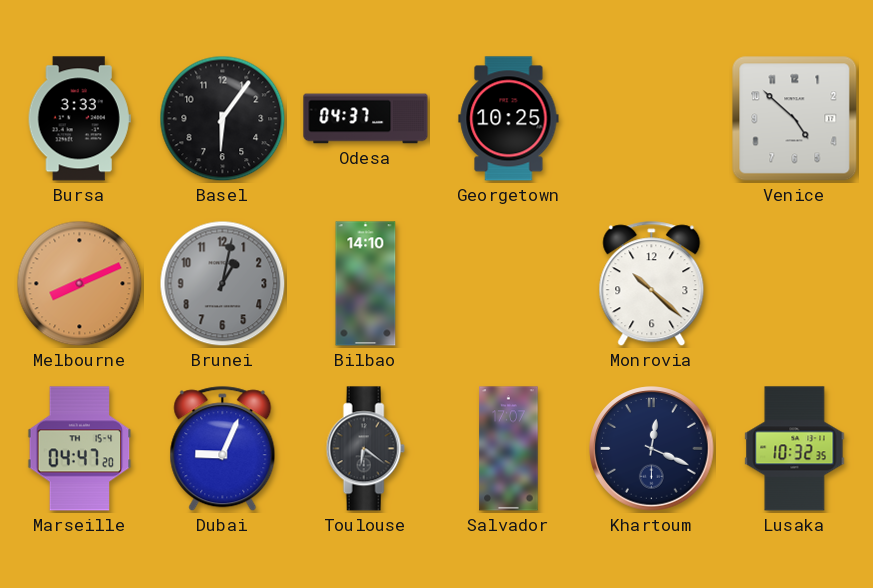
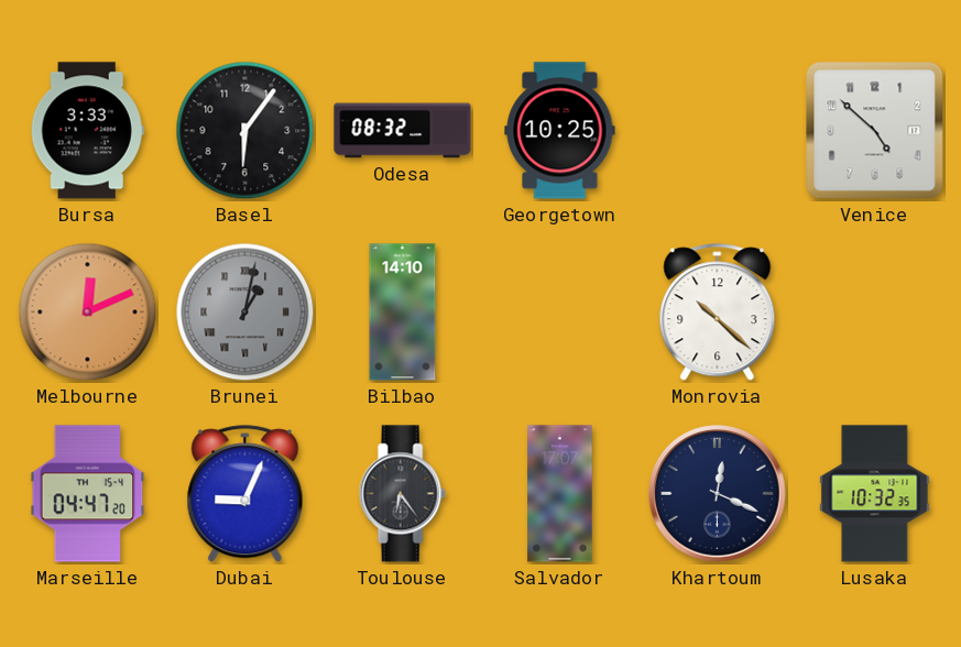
Odesa: 04:37 -> 08:32 (403, 131)
Melbourne: 8:11 -> 12:11 (88, 312)
Brunei numerals: Arabic -> Roman (245, 312)
Toulouse: 6:21 -> 6:24 (402, 494)
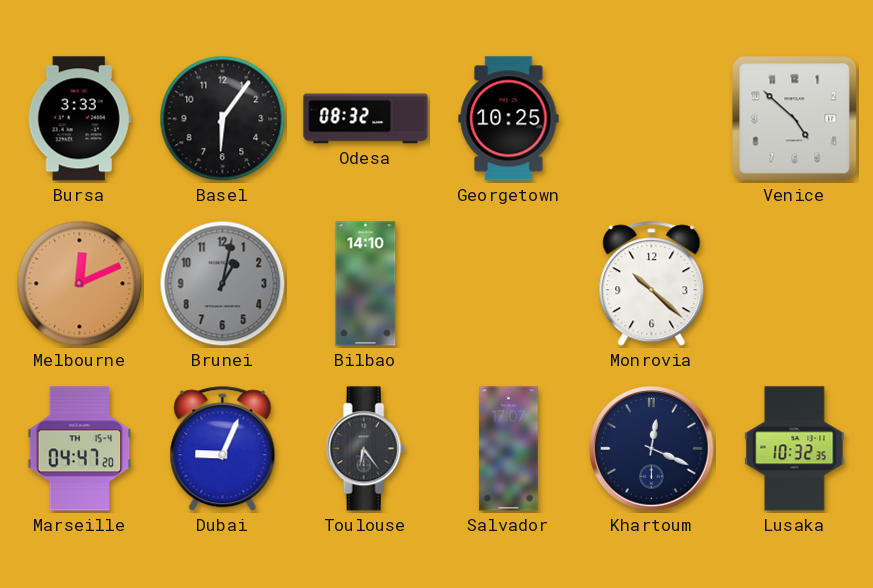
Brunei numerals: Roman -> Arabic (223, 284)
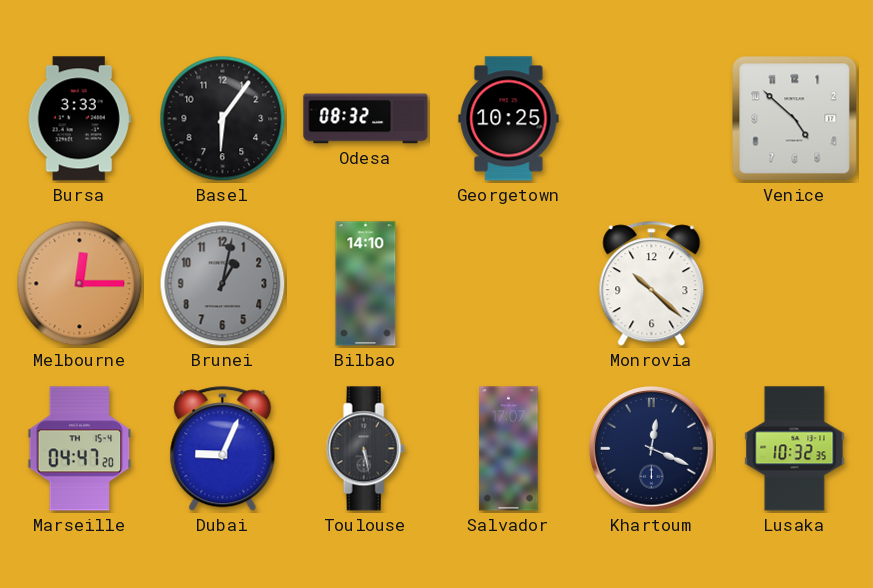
Melbourne: 12:11 -> 12:15 (80, 284)
Toulouse: 6:24 -> 5:28 (365, 449)
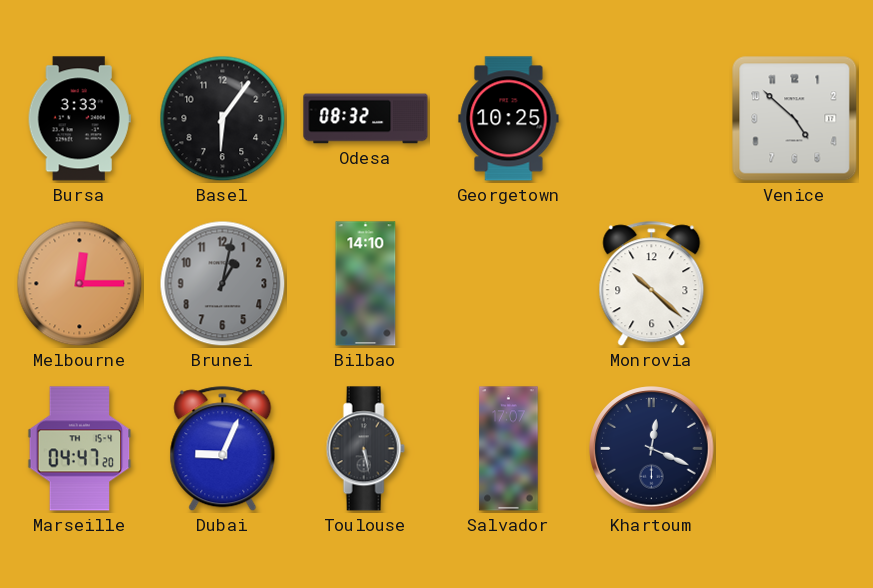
Lusaka: 10:32 -> none (795, 449)
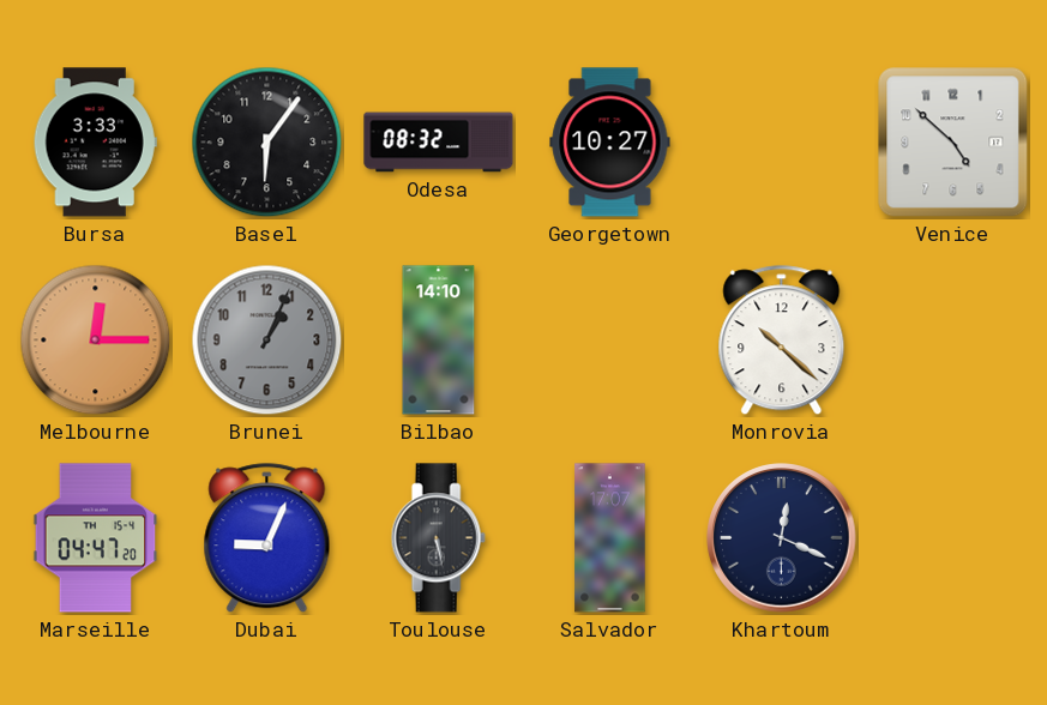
Georgetown: 10:25 -> 10:27 (610, 143)
Brunei: 1:02 -> 1:04 (267, 341)
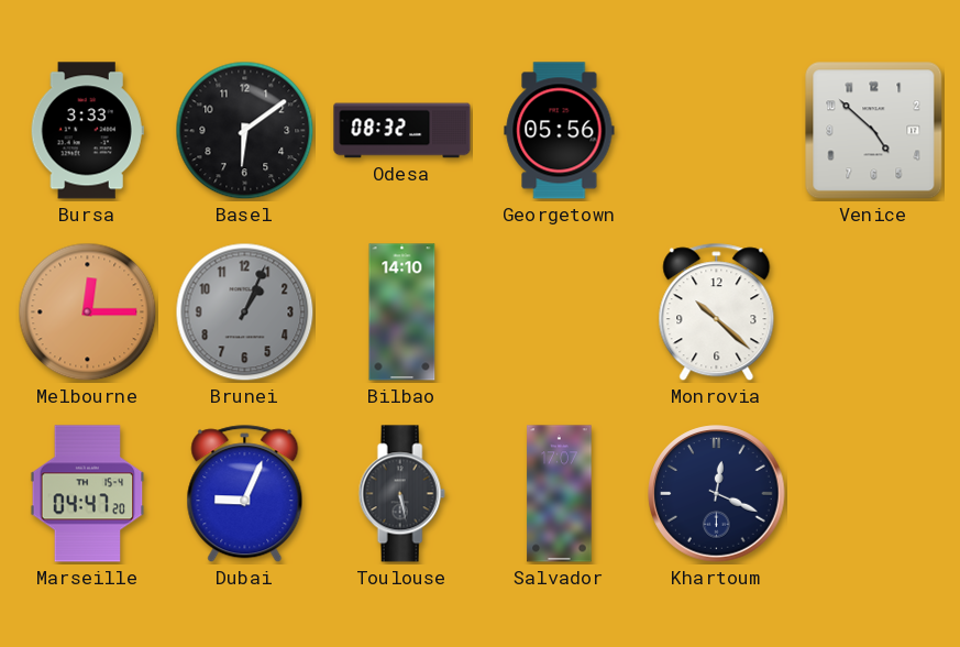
Basel: 6:06 -> 6:09 (245, 131)
Georgetown: 10:27 -> 05:56 (560, 131)
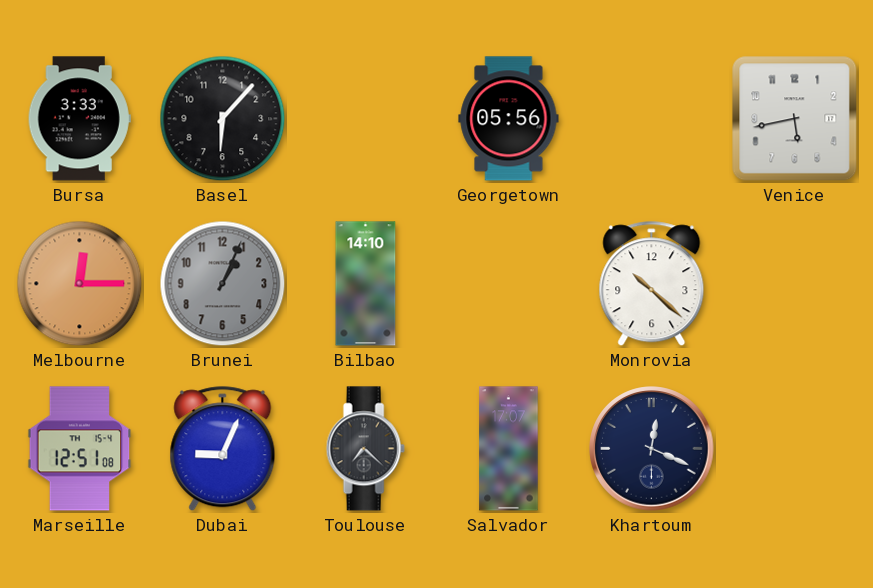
Basel: 6:09 -> 6:07 (223, 119)
Odesa: 08:32 -> none (402, 131)
Venice: 4:52 -> 5:43 (795, 119)
Marseille: 04:47 -> 12:51 (80, 449)
Toulouse: 5:28 -> 7:22 (365, 449)
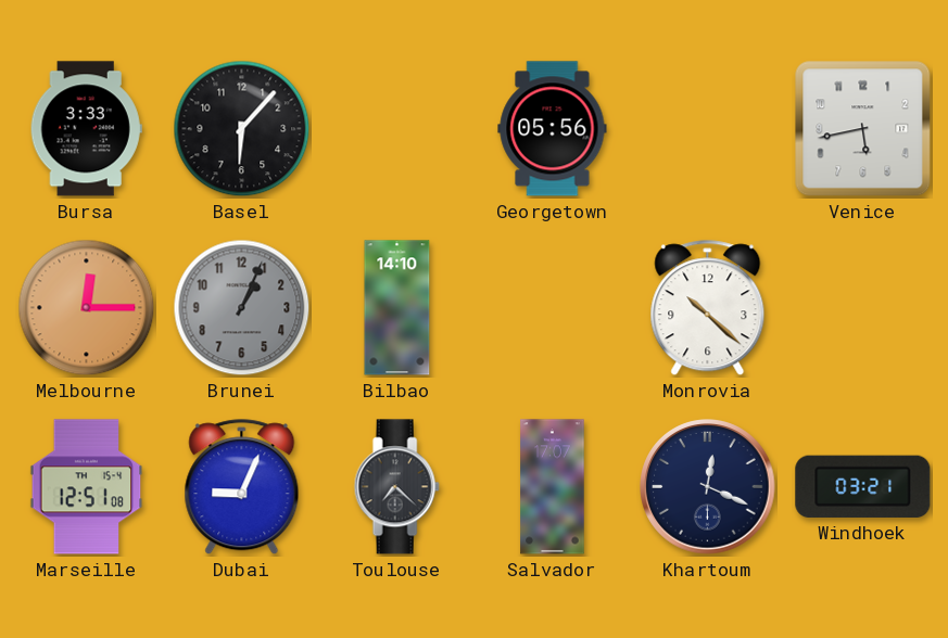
Windhoek: none -> 03:21 (863, 486)
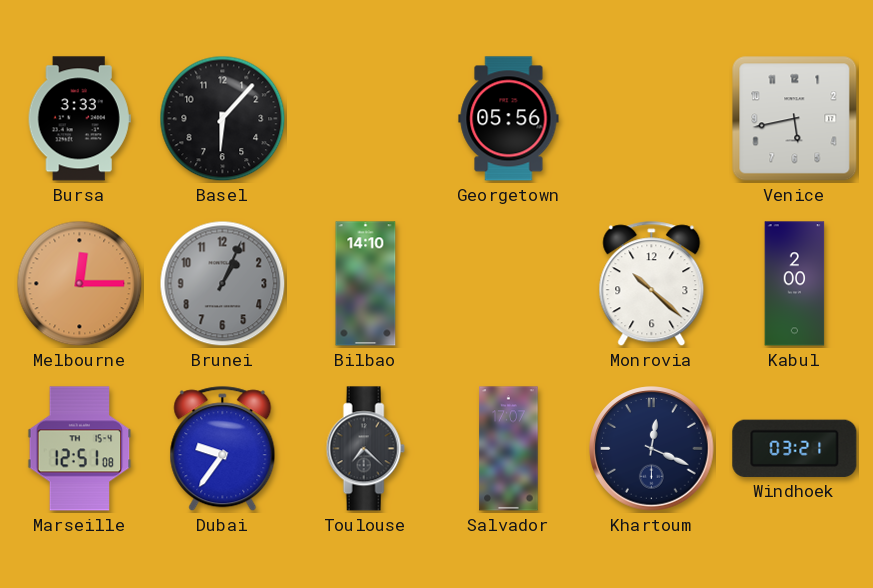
Kabul: none -> 2:00 (795, 284)
Dubai: 9:04 -> 9:36 (223, 449)
